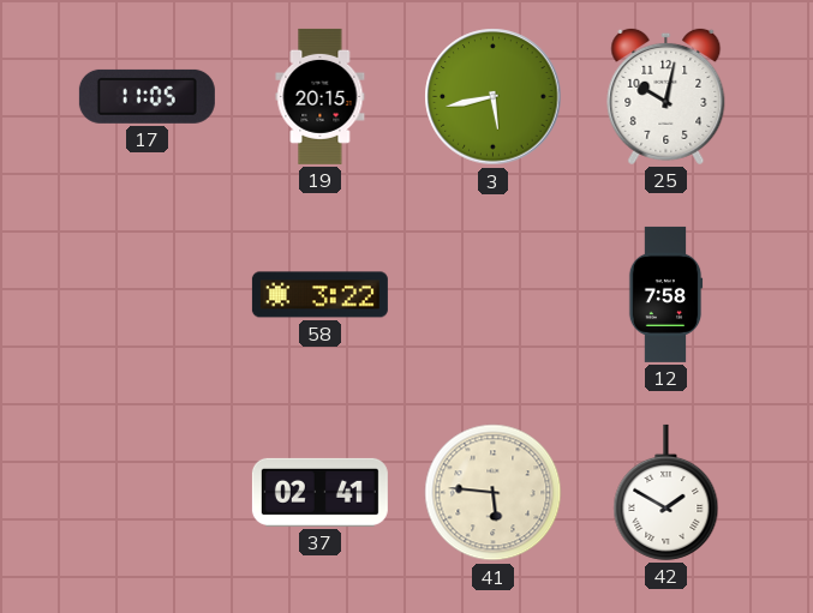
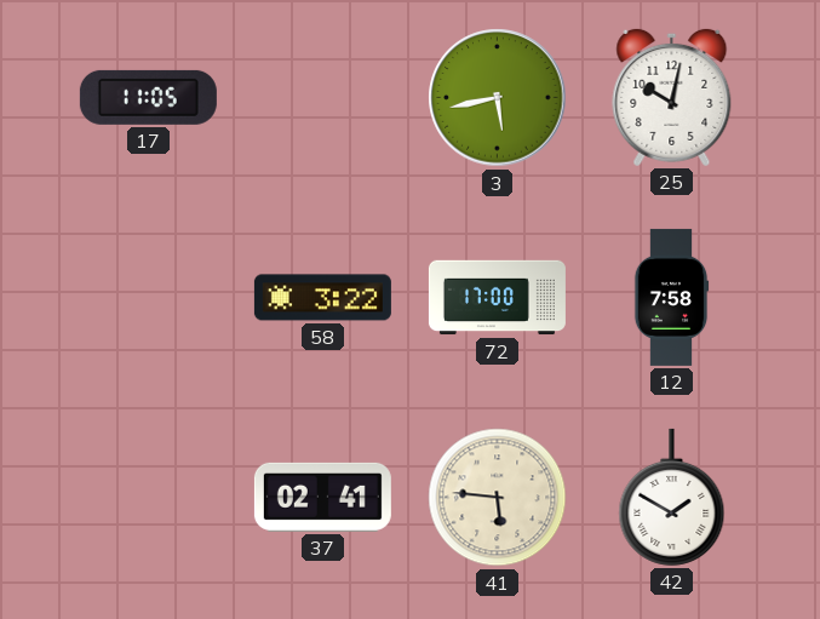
19: 20:15 -> none (321, 96)
72: none -> 17:00 (497, 298)
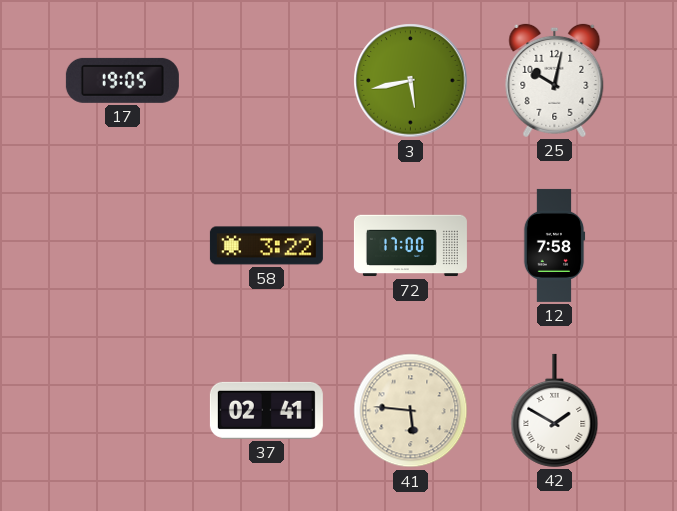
17: 11:05 -> 19:05 (122, 80)
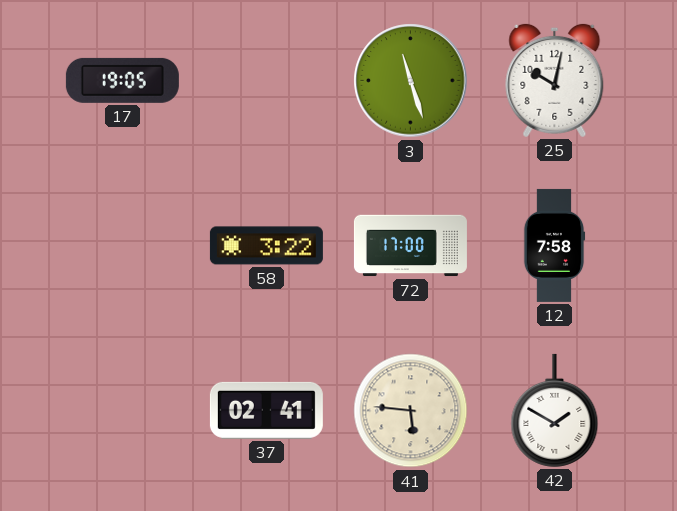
3: 5:43 -> 11:27 (411, 81)
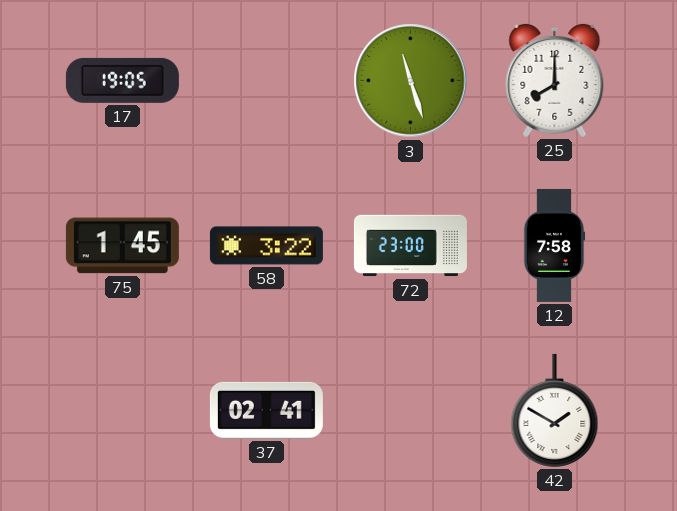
25: 10:02 -> 8:00 (555, 80)
75: none -> 1:45 (122, 246)
72: 17:00 -> 23:00 (410, 246)
41: 5:46 -> none (411, 411)
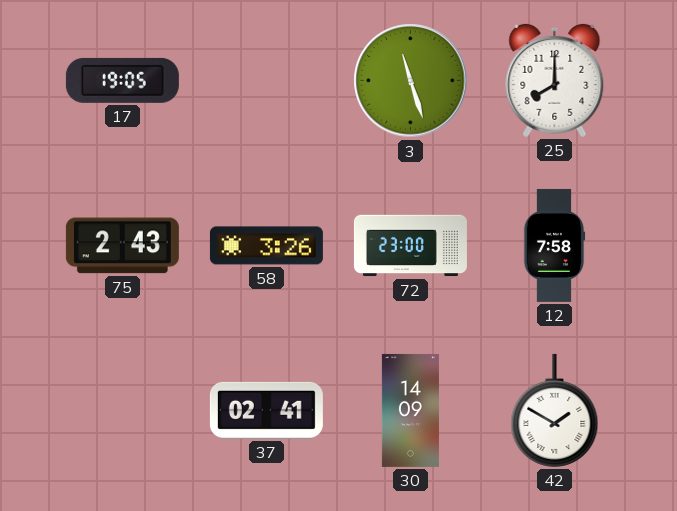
75: 1:45 -> 2:43 (122, 246)
58: 3:22 -> 3:26 (266, 246)
30: none -> 14:09 (410, 410)
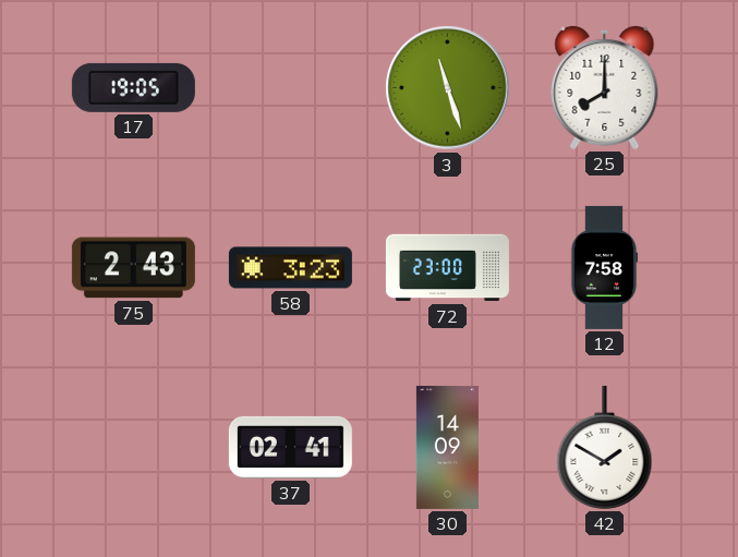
58: 3:26 -> 3:23 (290, 268)
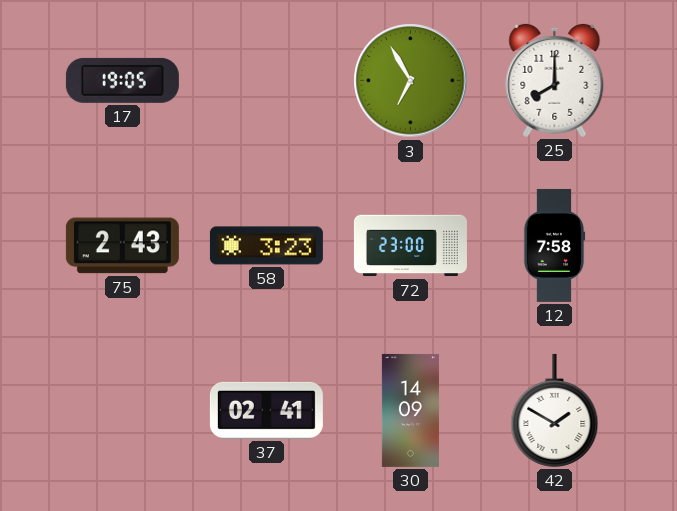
3: 11:27 -> 6:55 (411, 81)
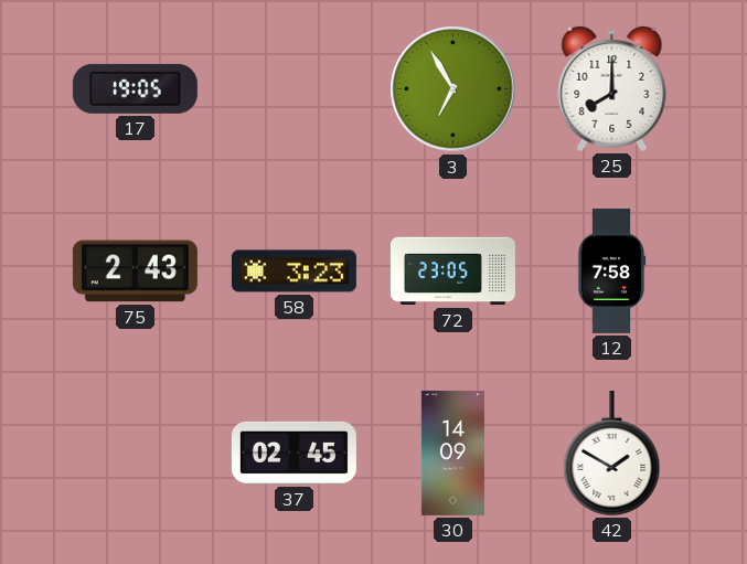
72: 23:00 -> 23:05 (452, 272)
37: 02:41 -> 02:45 (294, 453)
